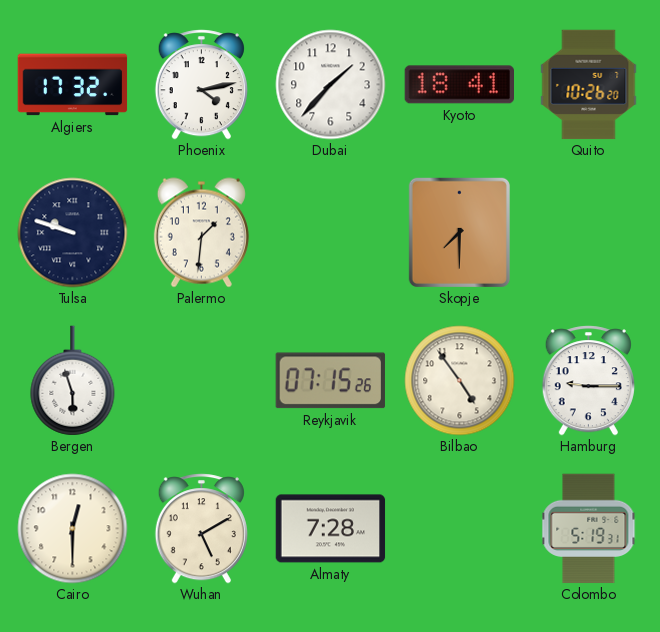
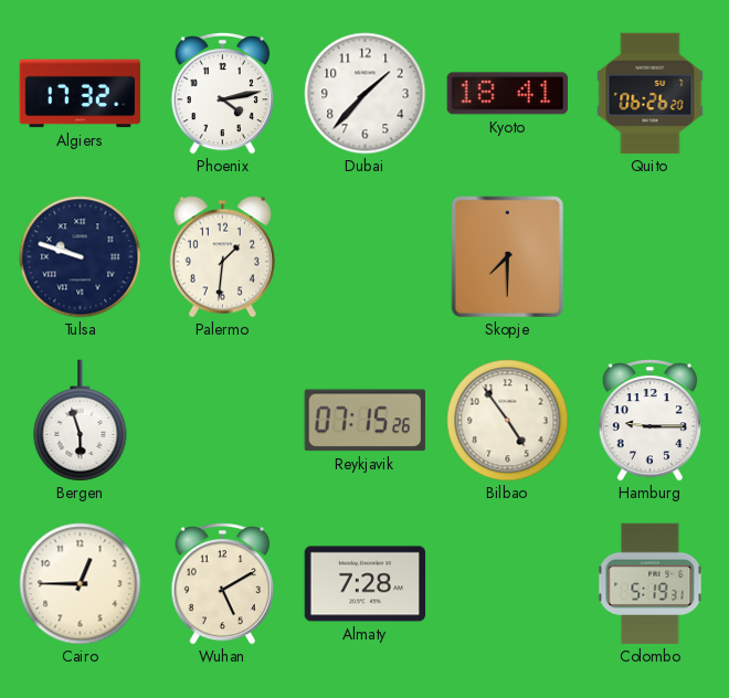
Quito: 10:26 -> 06:26 (651, 94)
Cairo: 12:30 -> 12:45 (81, 584)
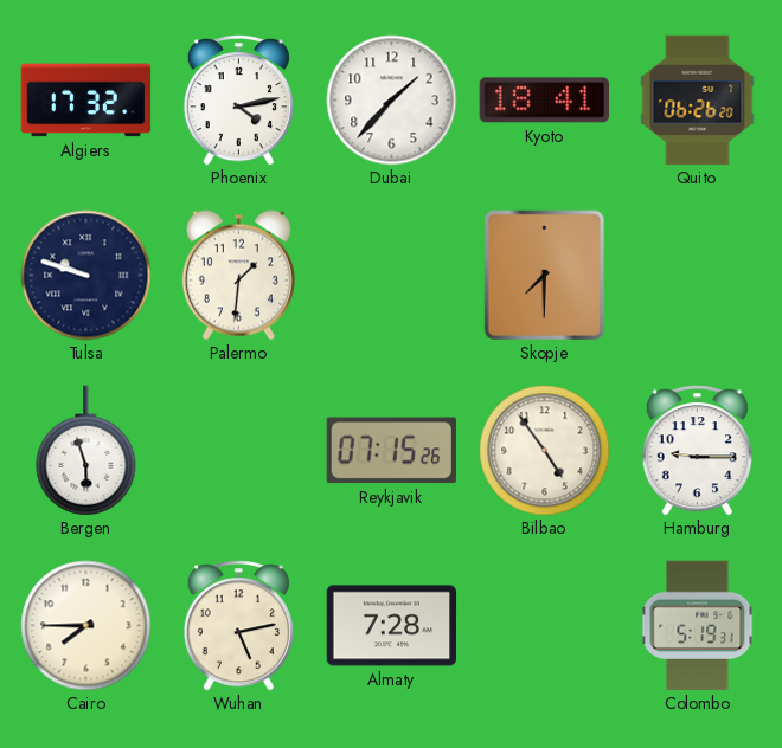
Cairo: 12:45 -> 7:45 (86, 626)
Wuhan: 5:10 -> 5:13 (238, 626)
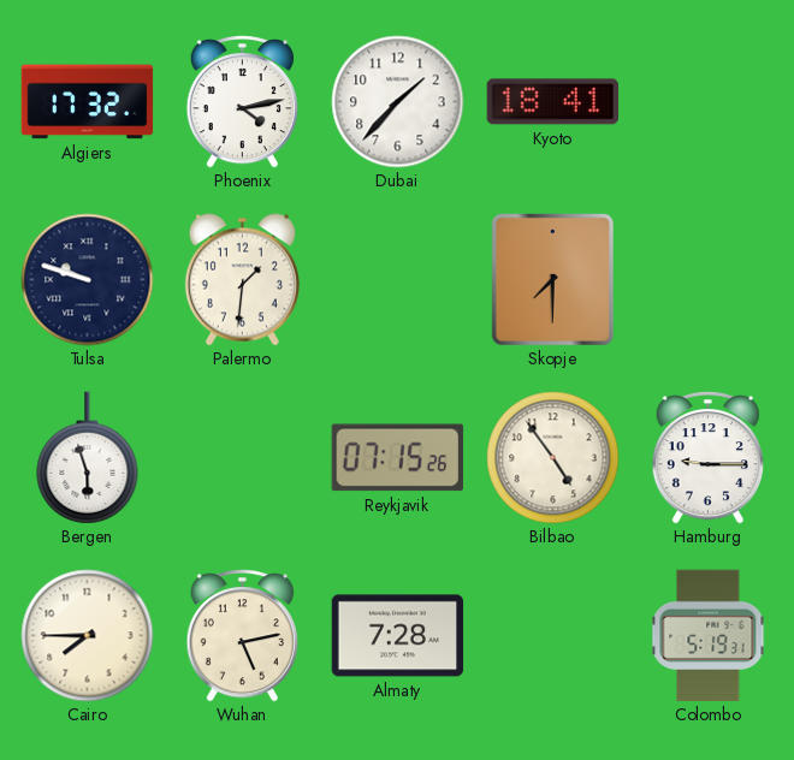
Quito: 06:26 -> none (698, 101)
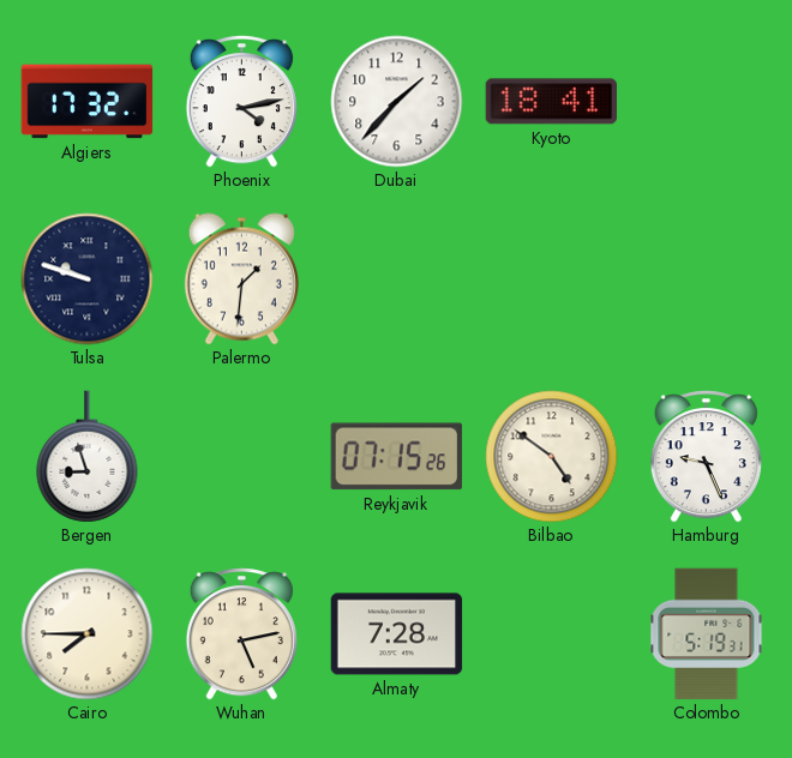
Skopje: 7:30 -> none (552, 279)
Bergen: 5:57 -> 8:57 (88, 457)
Bilbao: 4:54 -> 4:51 (552, 457)
Hamburg: 9:15 -> 9:26 (706, 457)
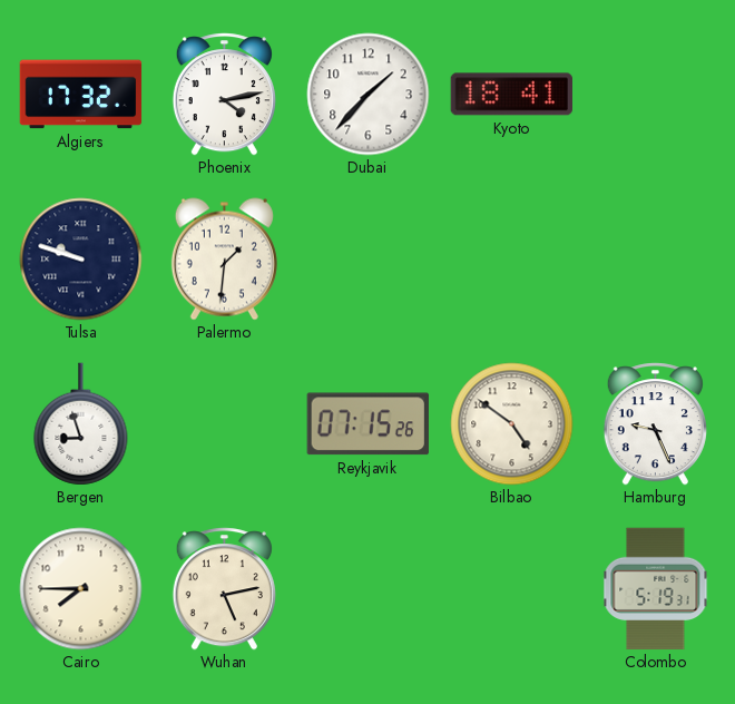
Almaty: 7:28 -> none (397, 634)
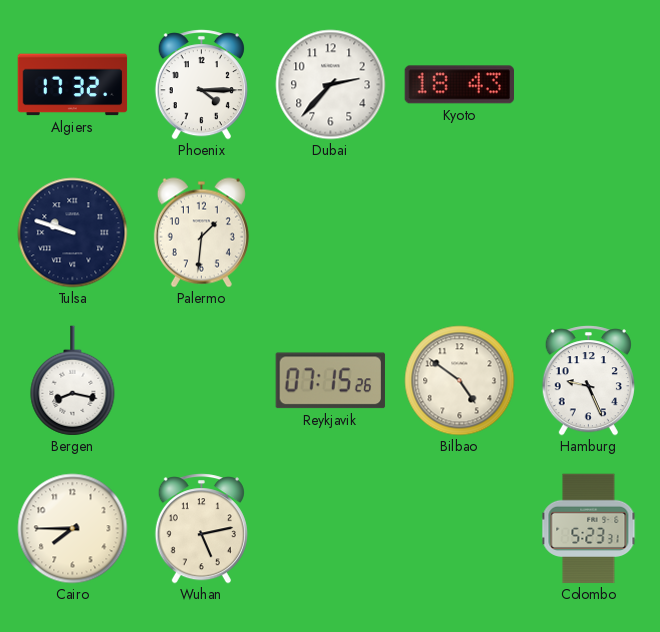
Phoenix: 4:13 -> 4:15 (201, 85)
Dubai: 1:37 -> 2:37 (331, 85)
Kyoto: 18:41 -> 18:43 (459, 85)
Bergen: 8:57 -> 8:17 (73, 381)
Colombo: 5:19 -> 5:23 (589, 529)
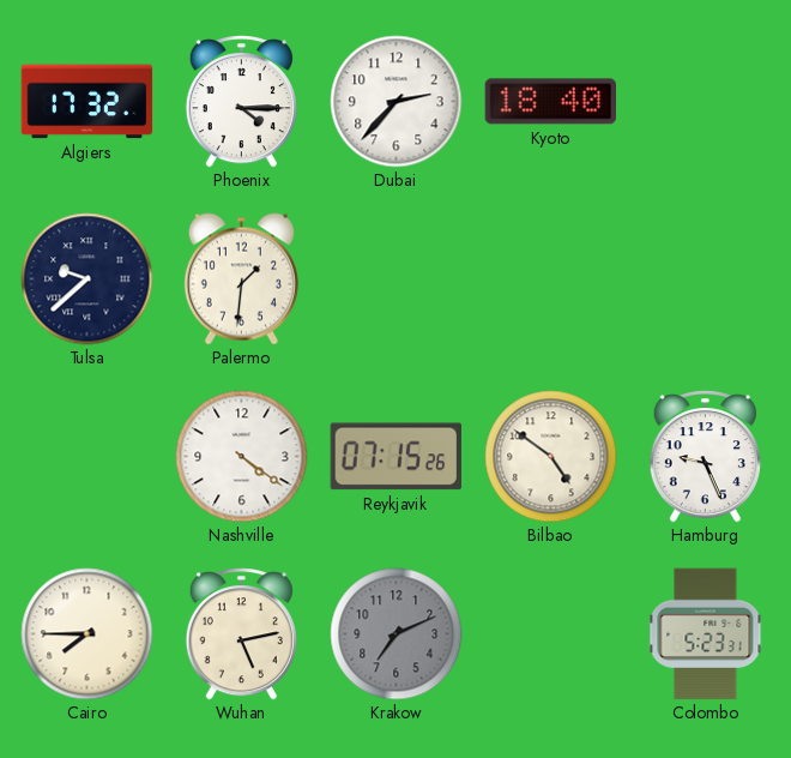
Kyoto: 18:43 -> 18:40 (550, 102)
Tulsa: 9:48 -> 9:38 (87, 279)
Bergen: 8:17 -> none (73, 381)
Nashville: none -> 4:21 (242, 457)
Krakow: none -> 7:11 (397, 634)
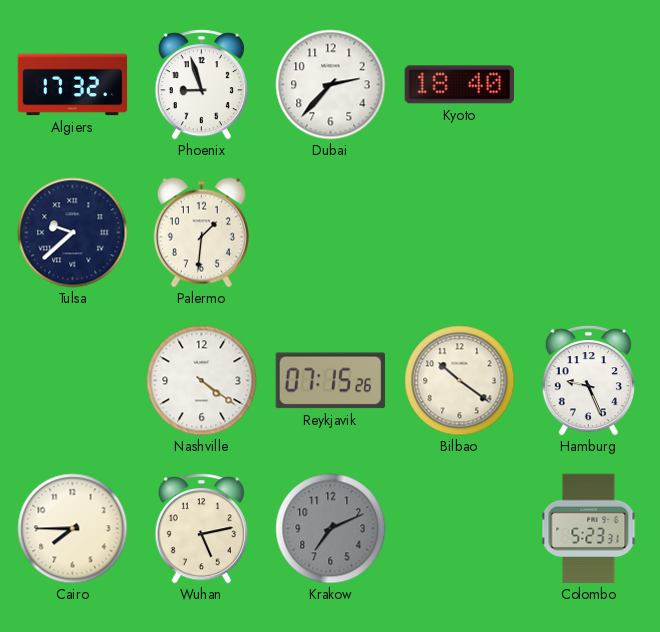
Phoenix: 4:15 -> 8:57 (201, 85)
Bilbao: 4:51 -> 10:21 (460, 381)
